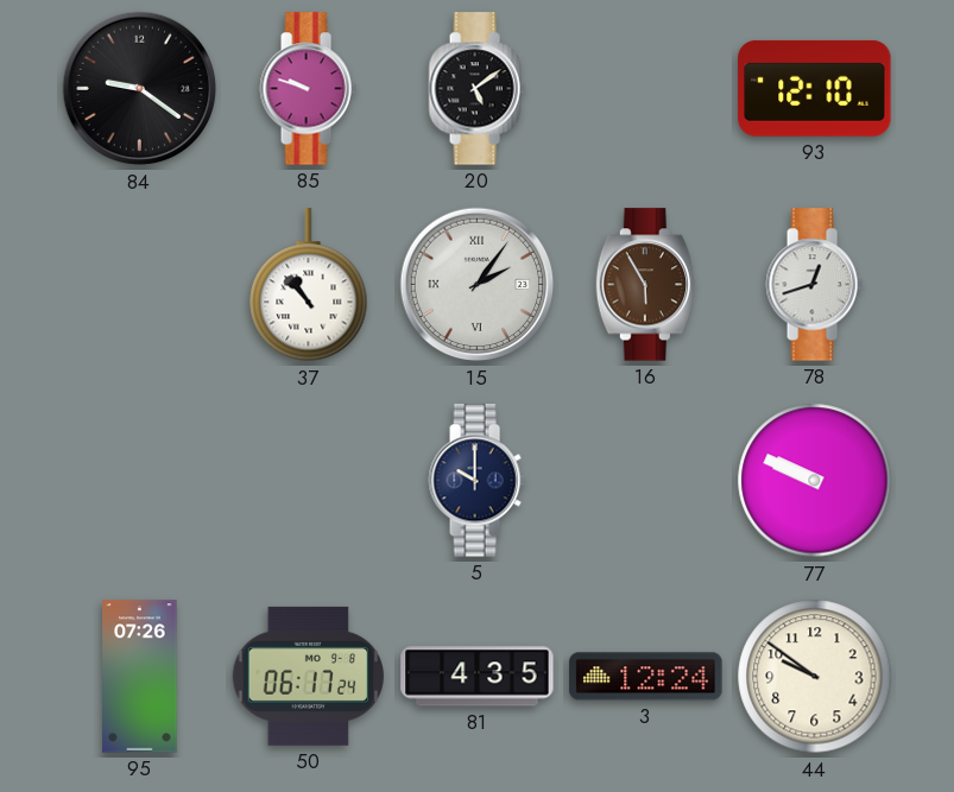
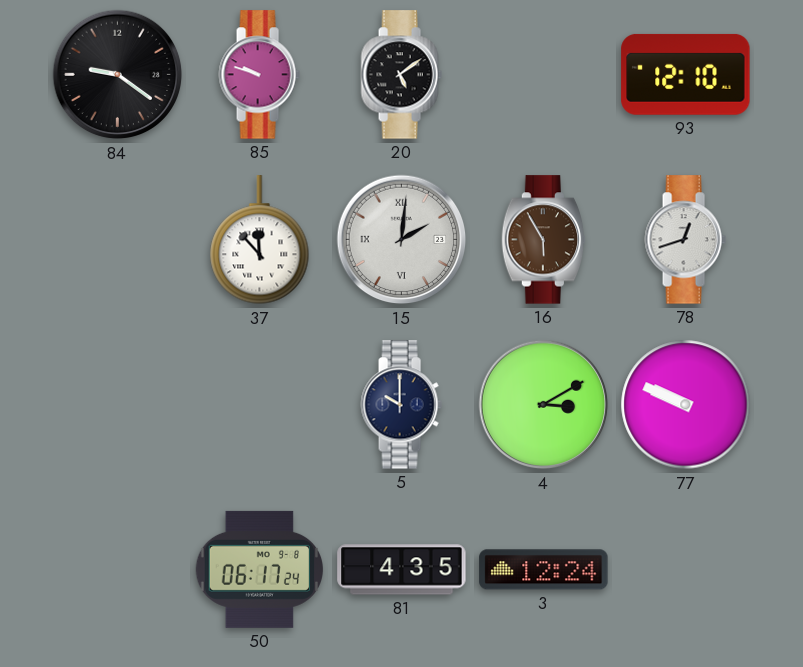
37: 10:53 -> 11:53 (260, 240)
15: 2:06 -> 2:01 (402, 240)
4: none -> 3:10 (544, 405)
95: 07:26 -> none (140, 677)
44: 9:51 -> none (815, 677)
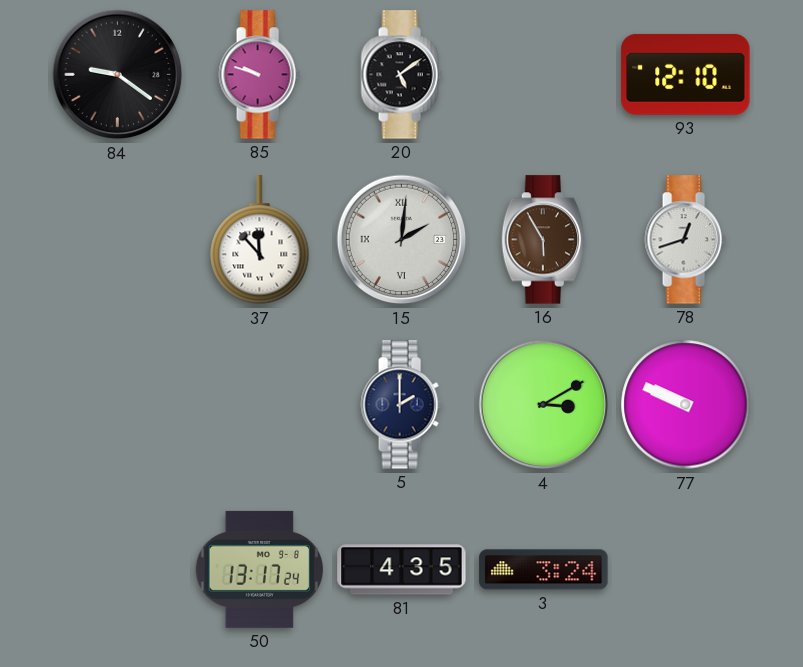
5: 10:00 -> 2:00 (401, 405)
50: 06:17 -> 13:17 (260, 569)
3: 12:24 -> 3:24 (544, 570)
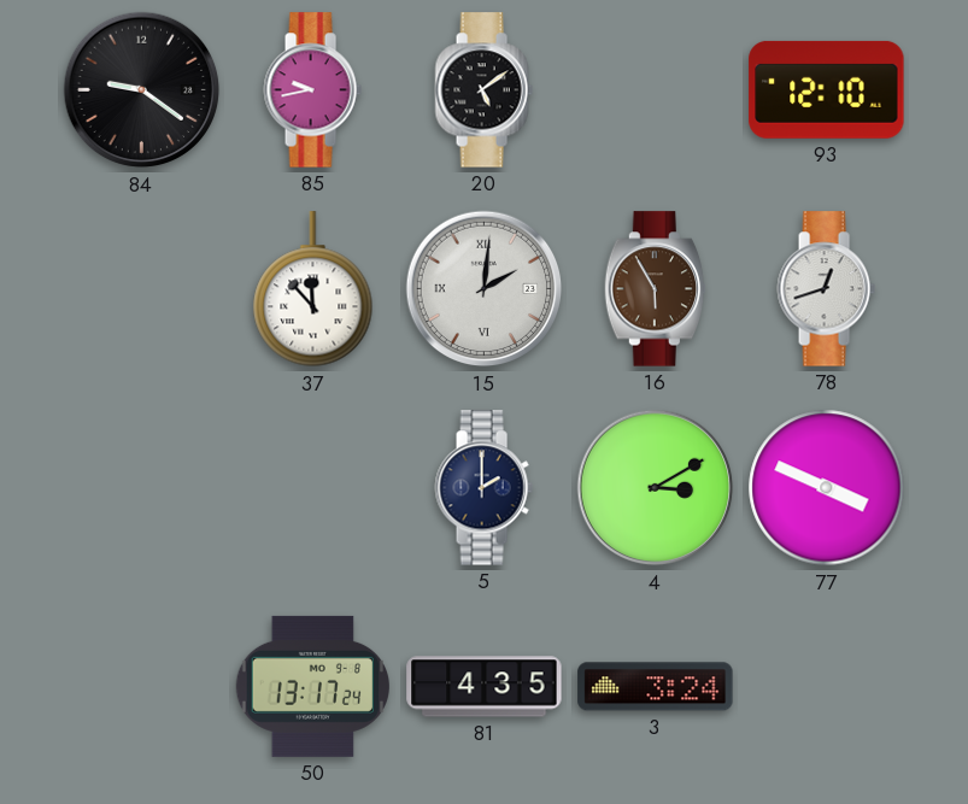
85: 9:48 -> 9:43 (312, 90)
77: 9:49 -> 3:49 (827, 488)
